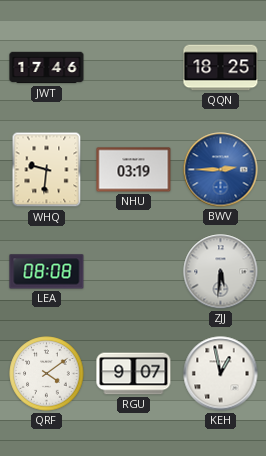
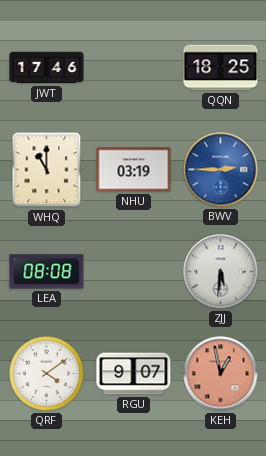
WHQ: 9:31 -> 11:00 (47, 170)
KEH dial: white -> salmon (221, 374)
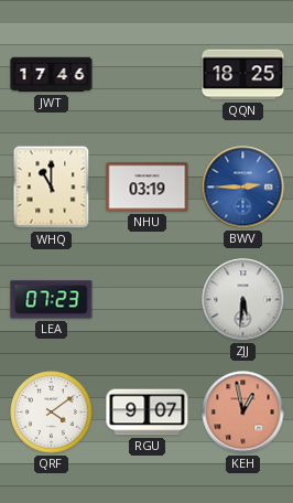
LEA: 08:08 -> 07:23 (52, 300)
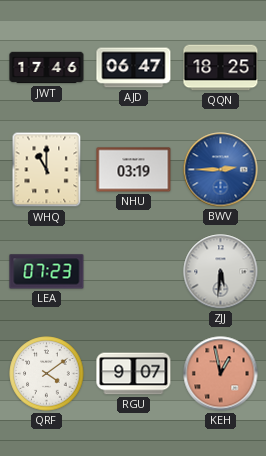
AJD: none -> 06:47 (134, 68)
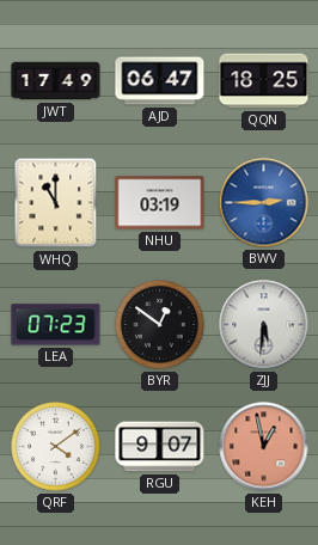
JWT: 17:46 -> 17:49 (56, 81)
BYR: none -> 12:51 (160, 325)
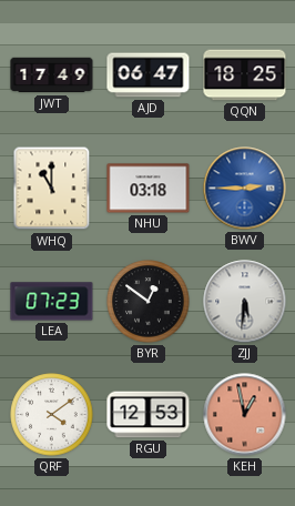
NHU: 03:19 -> 03:18 (149, 189)
RGU: 9:07 -> 12:53 (149, 415)
